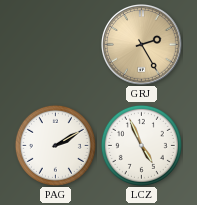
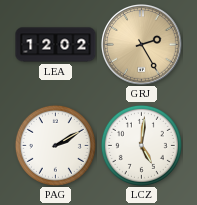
LEA: none -> 12:02 (56, 45)
LCZ: 4:56 -> 5:01 (141, 145)
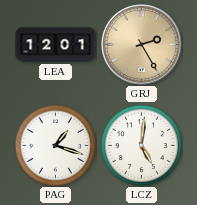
LEA: 12:02 -> 12:01 (56, 45)
PAG: 2:10 -> 1:18 (55, 145)
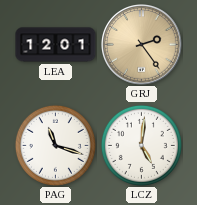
GRJ: 2:25 -> 2:24 (142, 45)
PAG: 1:18 -> 11:18 (55, 145)
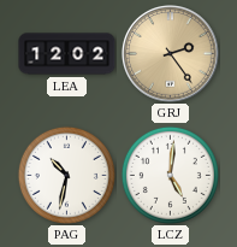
LEA: 12:01 -> 12:02 (67, 54)
PAG: 11:18 -> 10:32 (66, 175)
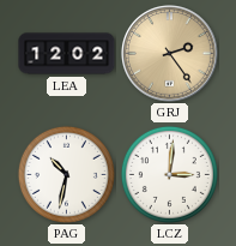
LCZ: 5:01 -> 3:01 (169, 174)
